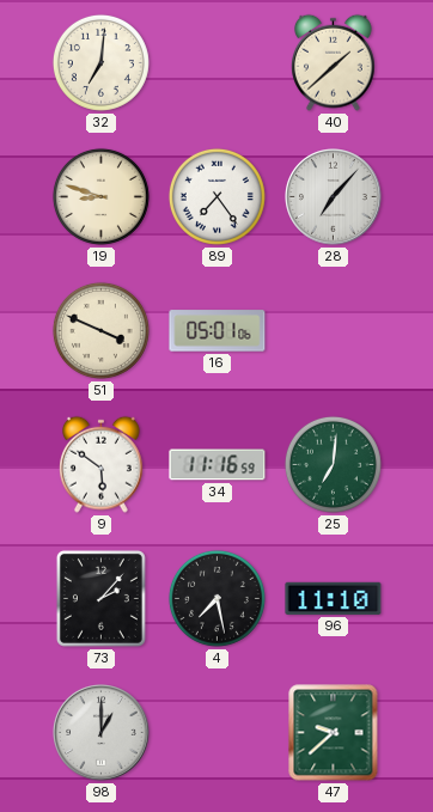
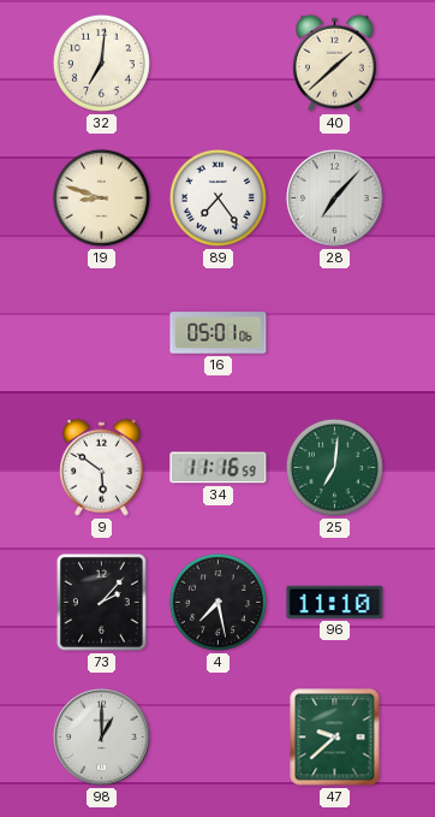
51: 3:49 -> none (100, 330)
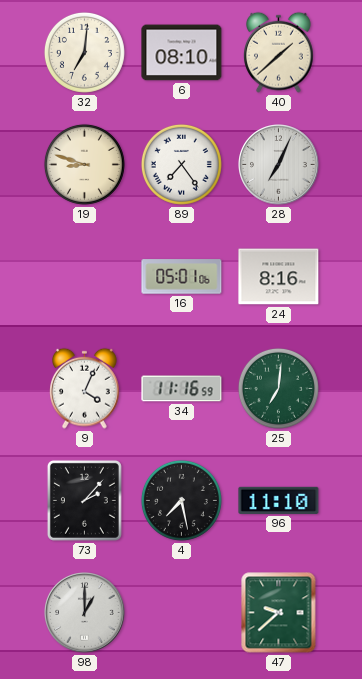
6: none -> 08:10 (182, 53)
28: 7:07 -> 7:04 (279, 165)
24: none -> 8:16 (279, 277)
9: 5:51 -> 4:04 (85, 388)
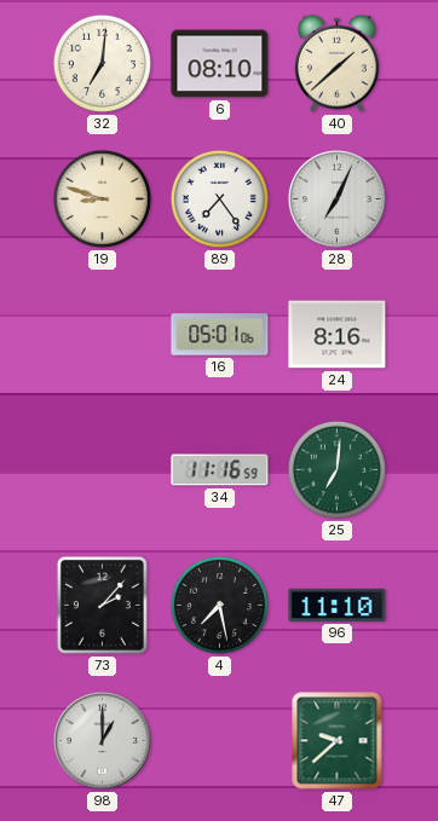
9: 4:04 -> none (85, 388)
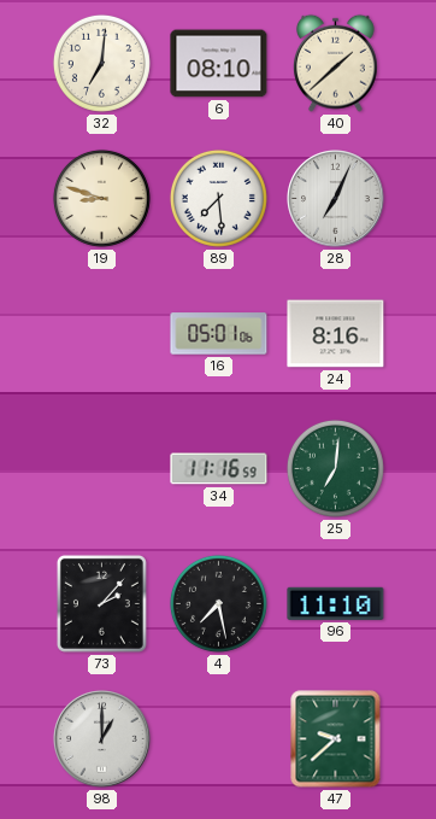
89: 7:24 -> 7:29 (218, 198)
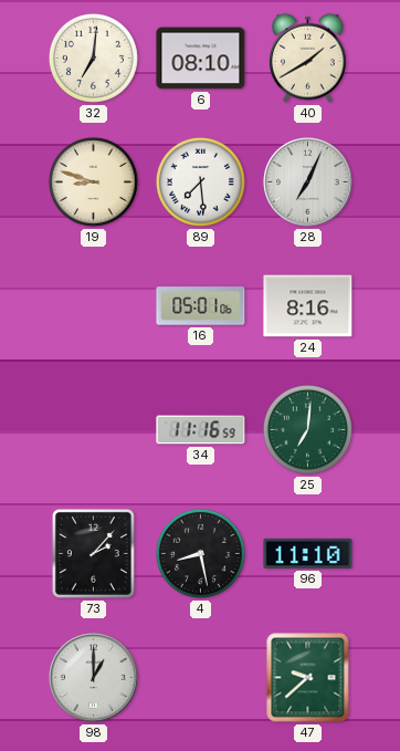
40: 1:38 -> 1:40 (308, 58)
4: 7:28 -> 8:28 (200, 553)
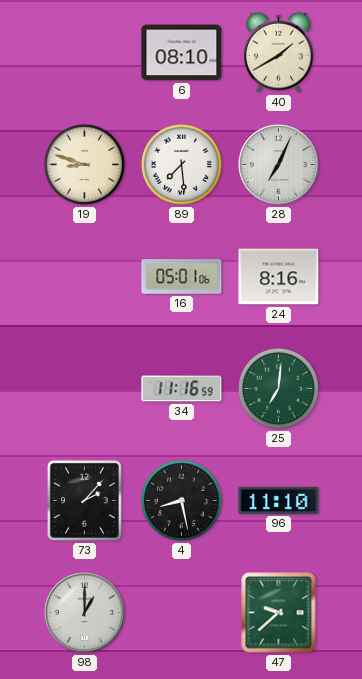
32: 7:01 -> none (93, 58)
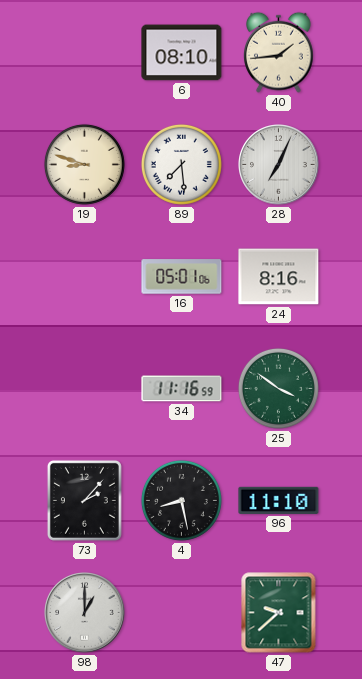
40: 1:40 -> 1:44 (279, 52)
25: 7:01 -> 3:51 (278, 388)
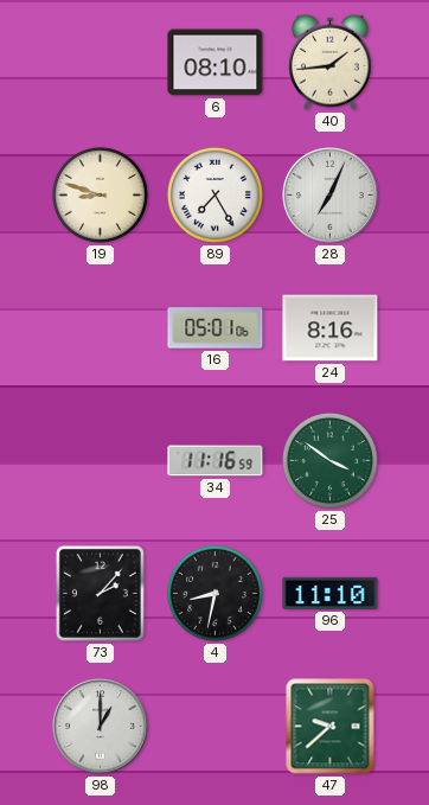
89: 7:29 -> 7:25 (214, 194)
4: 8:28 -> 8:32 (214, 593)
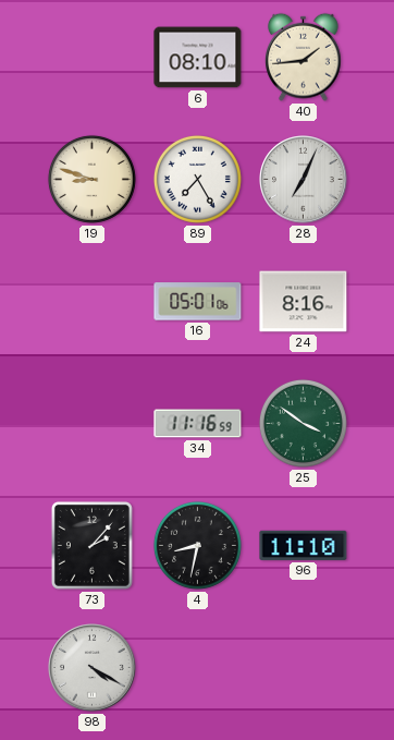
98: 1:00 -> 4:20 (93, 668)
47: 9:38 -> none (331, 727)
